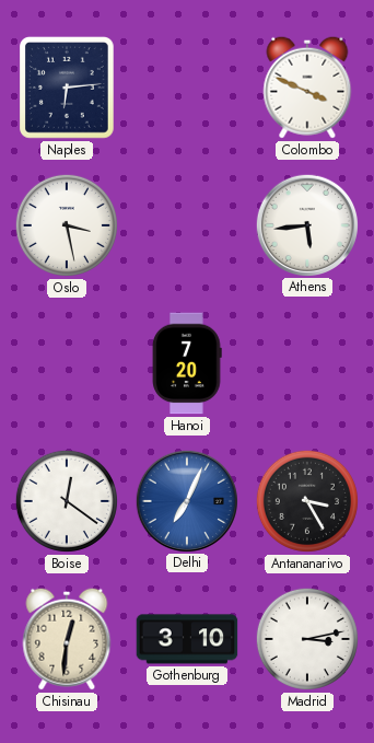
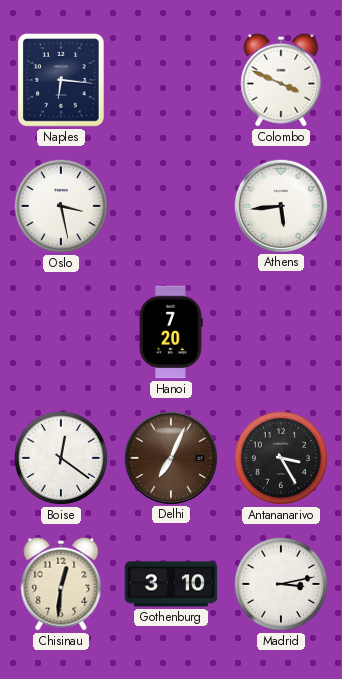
Naples: 6:14 -> 6:16 (62, 81)
Delhi dial: blue -> brown (170, 457)
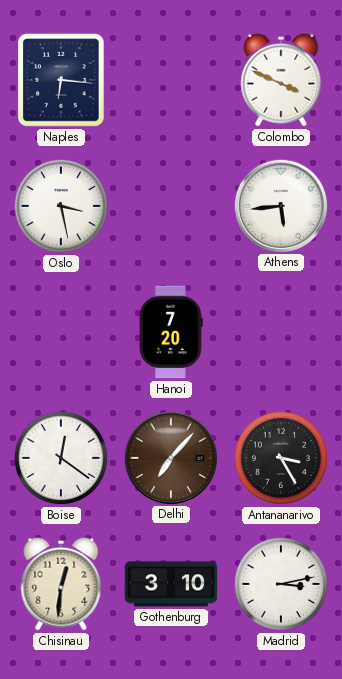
Delhi: 7:04 -> 7:07 (170, 457)
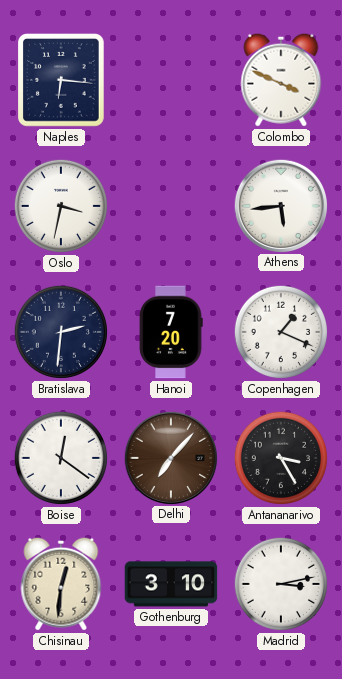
Oslo: 3:28 -> 3:32 (61, 206)
Bratislava: none -> 2:31 (61, 332)
Copenhagen: none -> 1:19 (281, 332)
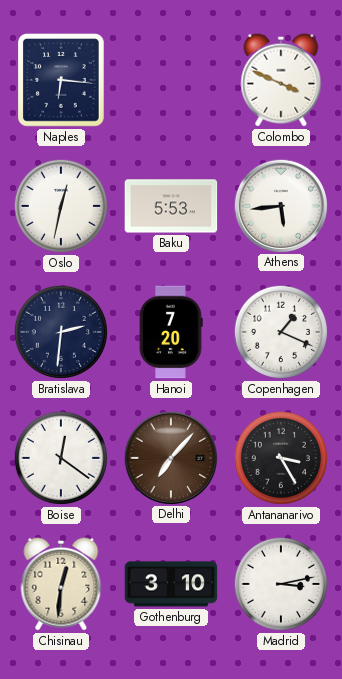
Oslo: 3:32 -> 12:32 (61, 206)
Baku: none -> 5:53 (171, 206)
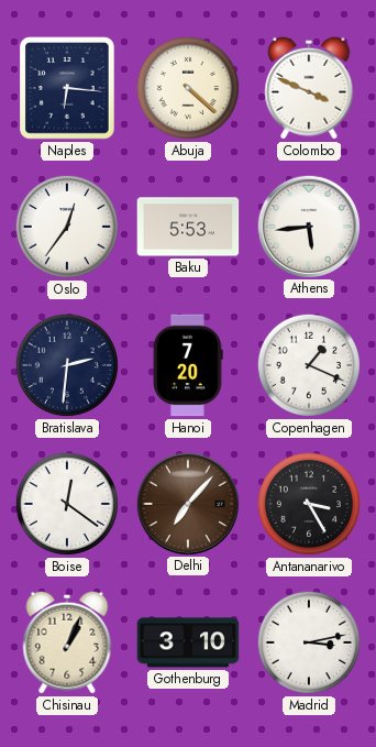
Abuja: none -> 4:22 (188, 88)
Oslo: 12:32 -> 12:36 (67, 227)
Chisinau: 12:31 -> 1:04 (67, 642)
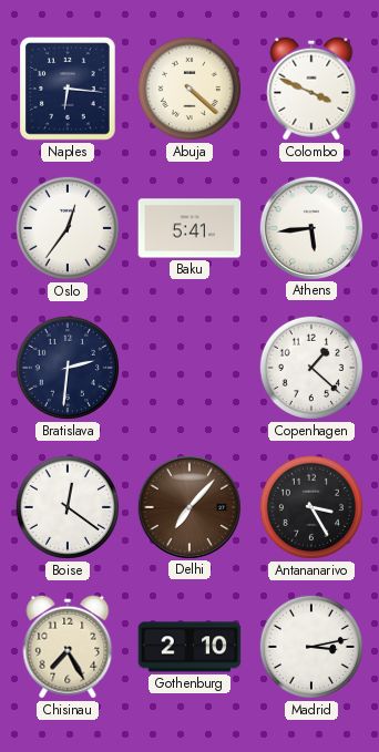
Baku: 5:53 -> 5:41 (189, 228)
Hanoi: 7:20 -> none (188, 365)
Copenhagen: 1:19 -> 1:22 (311, 368)
Chisinau: 1:04 -> 7:25 (68, 647)
Gothenburg: 3:10 -> 2:10 (189, 647)
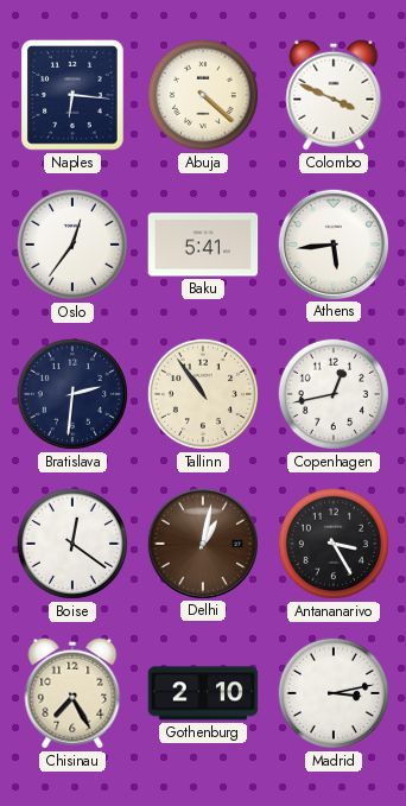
Tallinn: none -> 10:54 (203, 394)
Copenhagen: 1:22 -> 12:43 (334, 394)
Delhi: 7:07 -> 1:02 (202, 542)
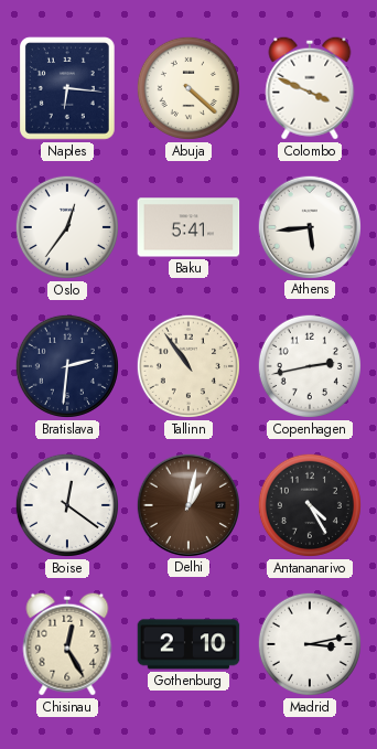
Copenhagen: 12:43 -> 2:43 (310, 366)
Antananarivo: 3:25 -> 4:25 (310, 505)
Chisinau: 7:25 -> 12:25 (67, 644)
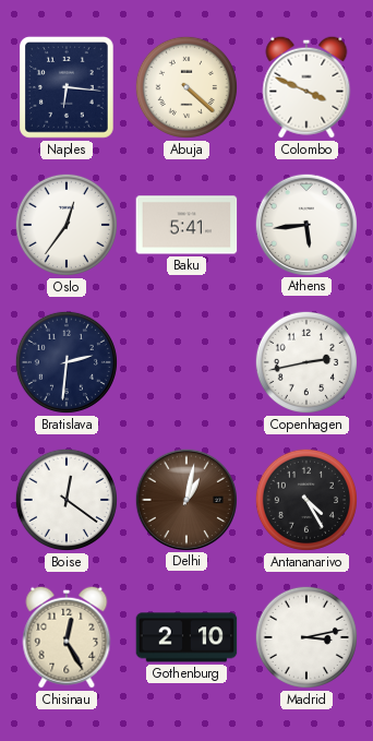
Tallinn: 10:54 -> none (188, 366)
